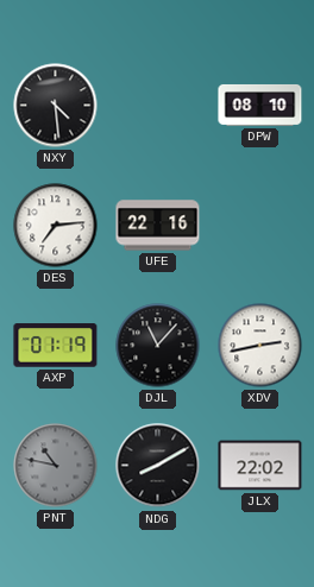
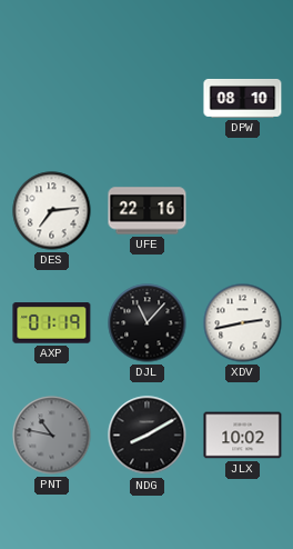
NXY: 4:29 -> none (56, 106)
JLX: 22:02 -> 10:02 (243, 436)
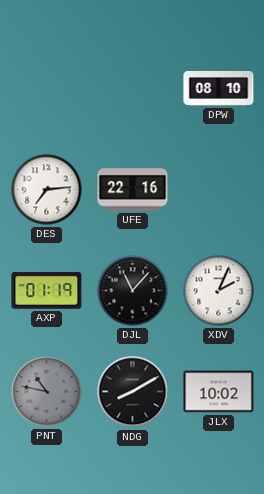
XDV: 2:43 -> 2:04 (219, 291)
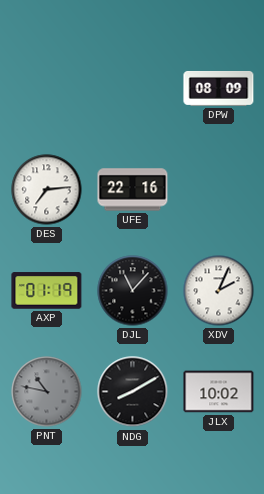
DPW: 08:10 -> 08:09 (219, 88)
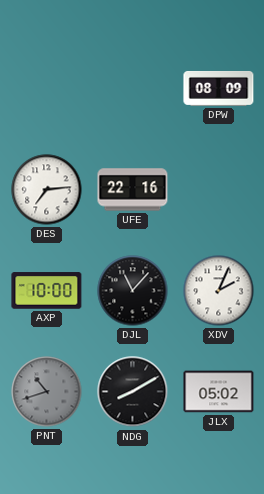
AXP: 01:19 -> 10:00 (47, 291)
PNT: 10:47 -> 10:42 (47, 392)
JLX: 10:02 -> 05:02 (219, 392)
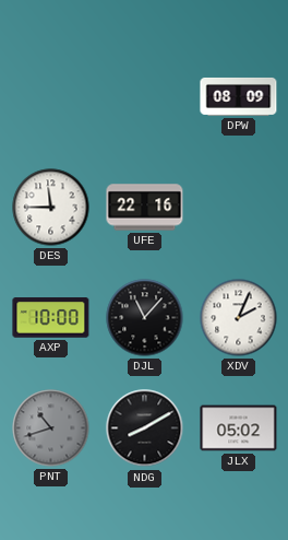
DES: 7:14 -> 11:45 (51, 208)
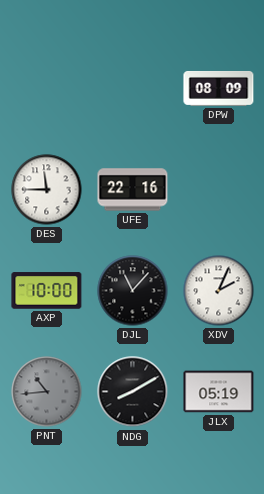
PNT: 10:42 -> 10:44 (47, 392)
JLX: 05:02 -> 05:19 (219, 392)
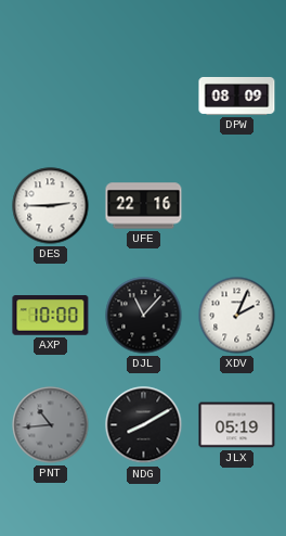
DES: 11:45 -> 2:45 (51, 206)
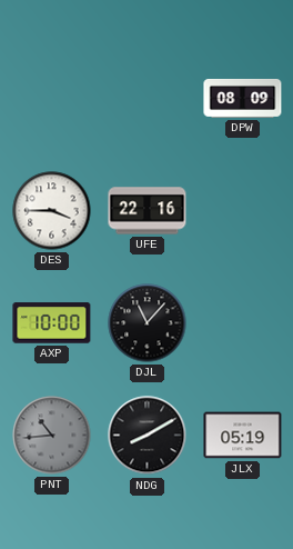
DES: 2:45 -> 3:45 (52, 211)
XDV: 2:04 -> none (237, 316)
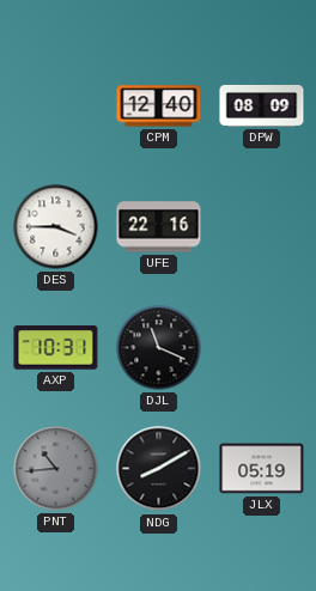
CPM: none -> 12:40 (159, 106)
AXP: 10:00 -> 10:31 (56, 348)
DJL: 11:07 -> 11:19 (159, 348)
